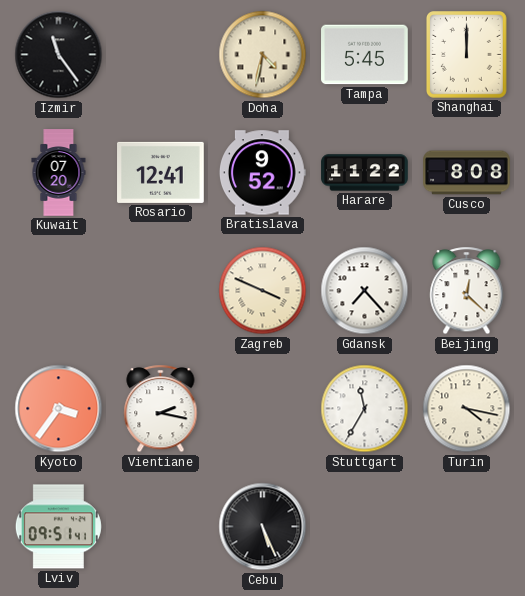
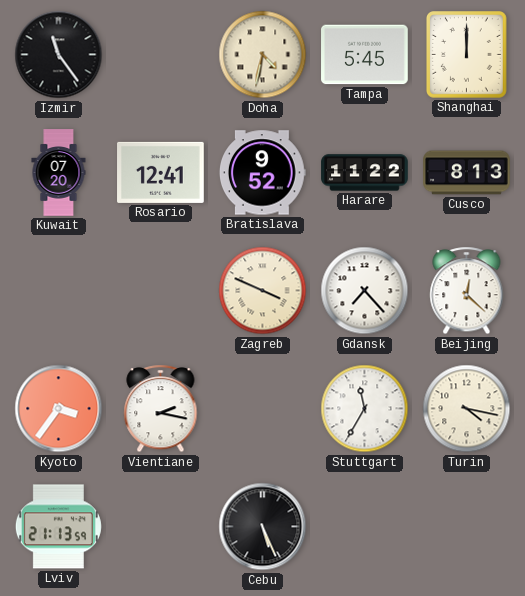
Cusco: 8:08 -> 8:13 (467, 173)
Lviv: 09:51 -> 21:13 (58, 527)
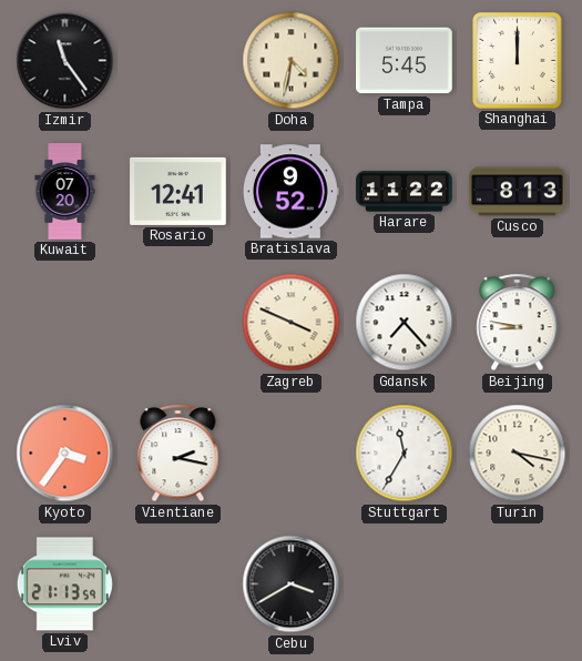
Beijing: 12:22 -> 8:47 (518, 323)
Cebu: 5:26 -> 3:40 (292, 584)
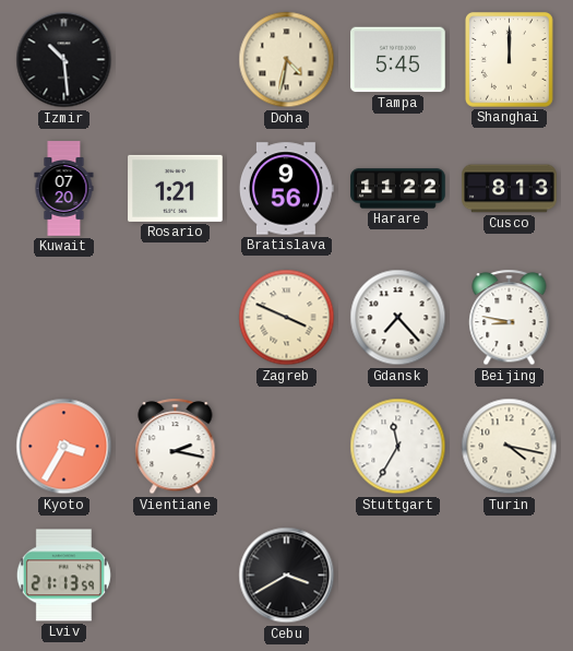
Izmir: 11:24 -> 10:29 (64, 60)
Rosario: 12:41 -> 1:21 (176, 188)
Bratislava: 9:52 -> 9:56 (286, 189)
Kyoto: 3:36 -> 3:35 (64, 447)
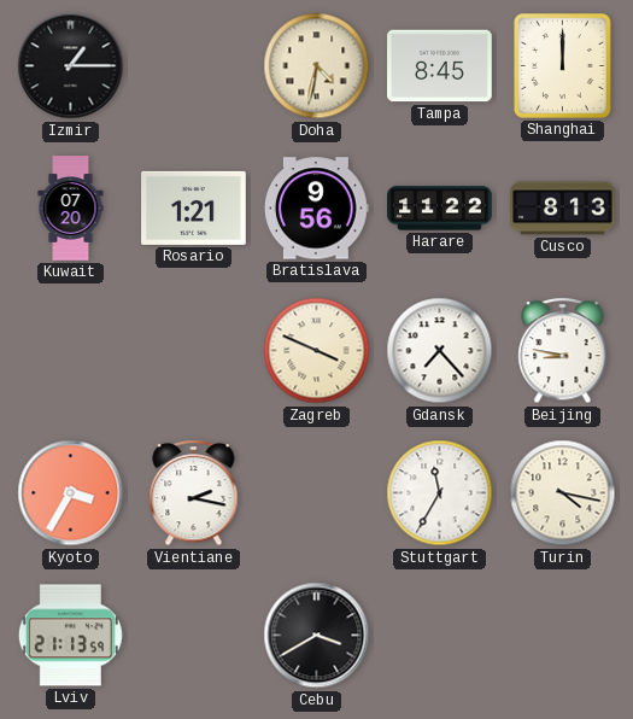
Izmir: 10:29 -> 1:15 (71, 66)
Tampa: 5:45 -> 8:45 (440, 66)
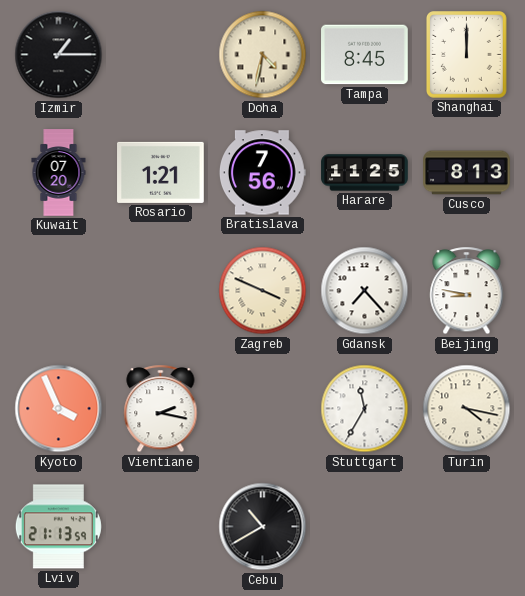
Bratislava: 9:56 -> 7:56 (262, 173)
Harare: 11:22 -> 11:25 (365, 173)
Kyoto: 3:35 -> 3:56 (59, 409)
Cebu: 3:40 -> 10:40 (263, 527)
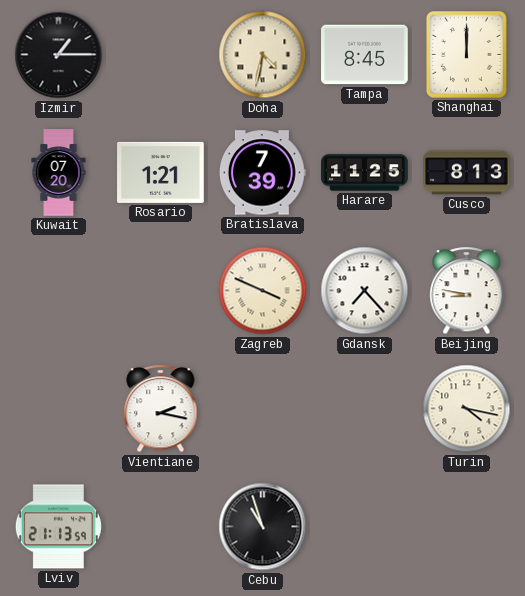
Bratislava: 7:56 -> 7:39 (262, 173)
Kyoto: 3:56 -> none (59, 409)
Stuttgart: 11:35 -> none (365, 409)
Cebu: 10:40 -> 10:57 (263, 527)
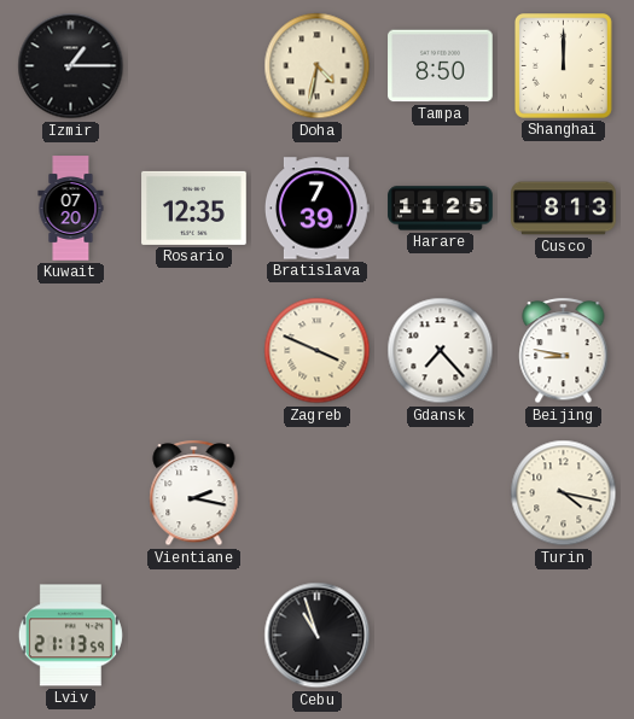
Tampa: 8:45 -> 8:50 (441, 66)
Rosario: 1:21 -> 12:35 (194, 207)
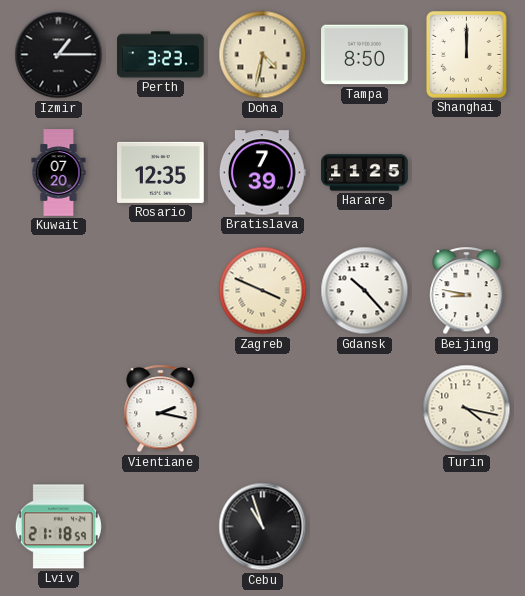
Perth: none -> 3:23 (161, 55)
Cusco: 8:13 -> none (564, 209)
Gdansk: 7:23 -> 10:23 (365, 291)
Lviv: 21:13 -> 21:18 (58, 527)
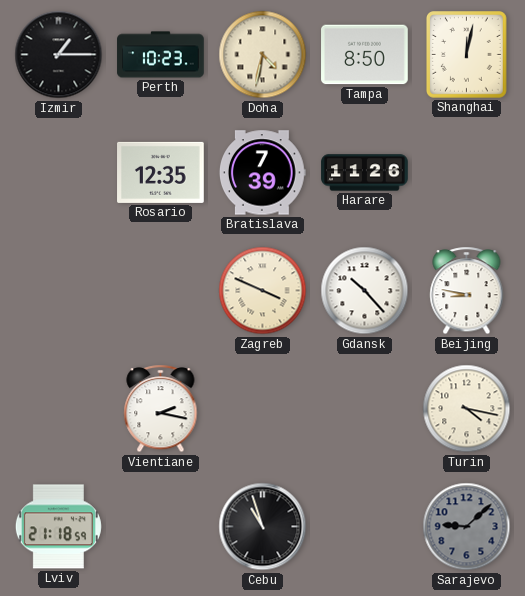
Perth: 3:23 -> 10:23 (161, 55)
Shanghai: 12:00 -> 12:02 (467, 55)
Kuwait: 07:20 -> none (59, 173)
Harare: 11:25 -> 11:26 (365, 173)
Sarajevo: none -> 9:08 (467, 527)
